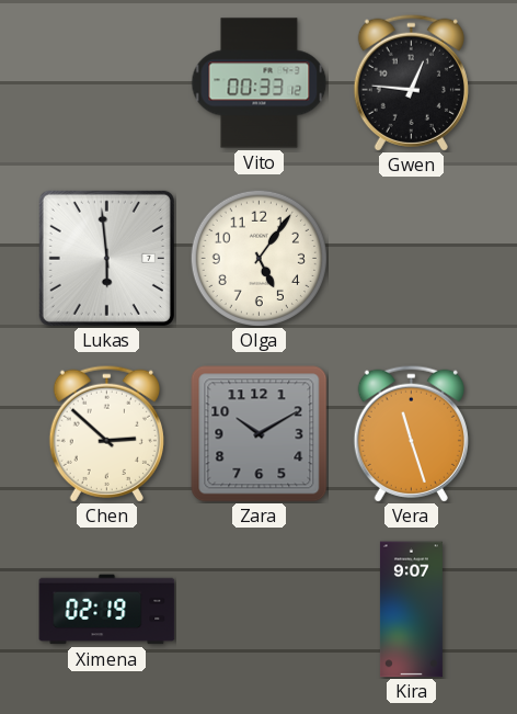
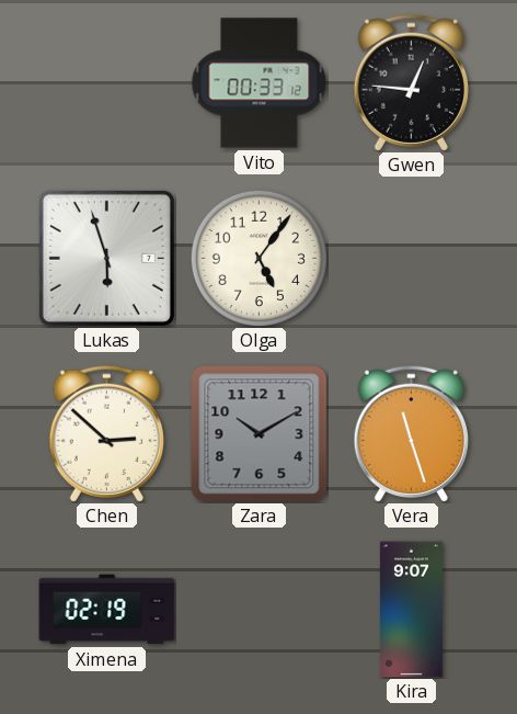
Lukas: 5:59 -> 5:57 (106, 258)
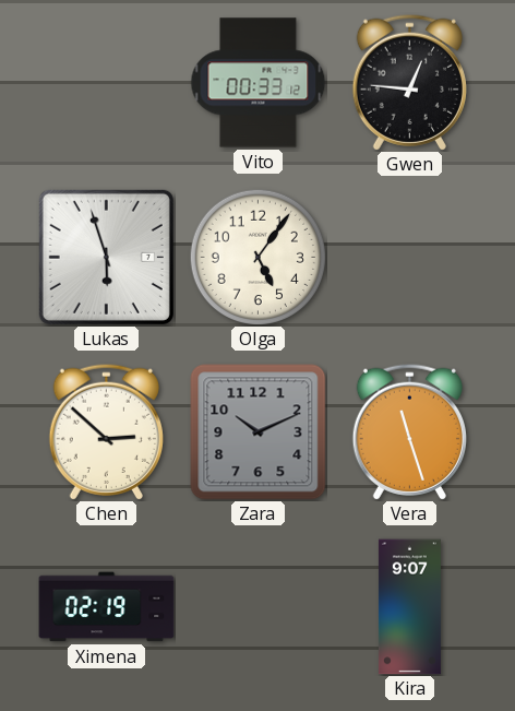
Zara: 10:10 -> 10:11 (259, 432)
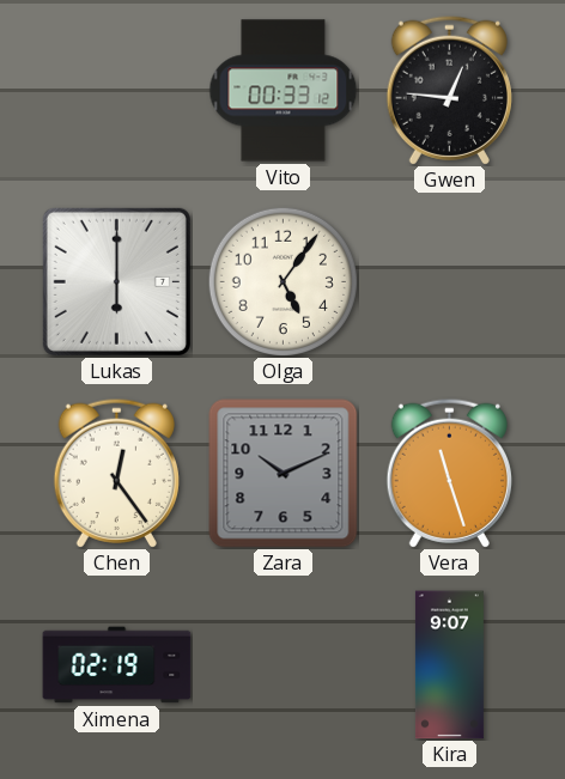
Lukas: 5:57 -> 6:00 (116, 281)
Chen: 2:52 -> 12:24 (116, 473)
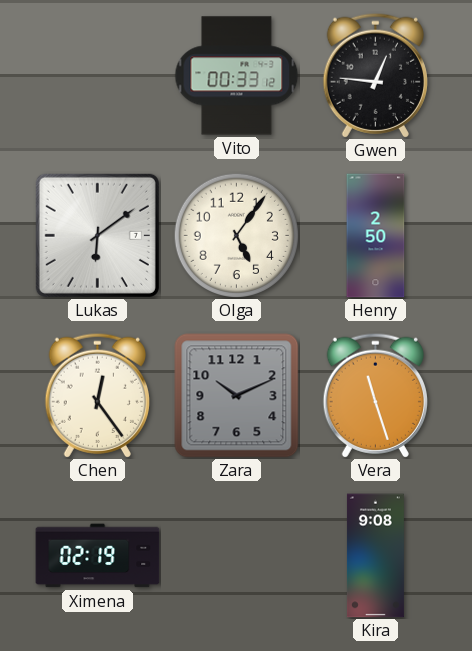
Lukas: 6:00 -> 6:09 (97, 235)
Henry: none -> 2:50 (376, 236)
Kira: 9:07 -> 9:08 (375, 556)
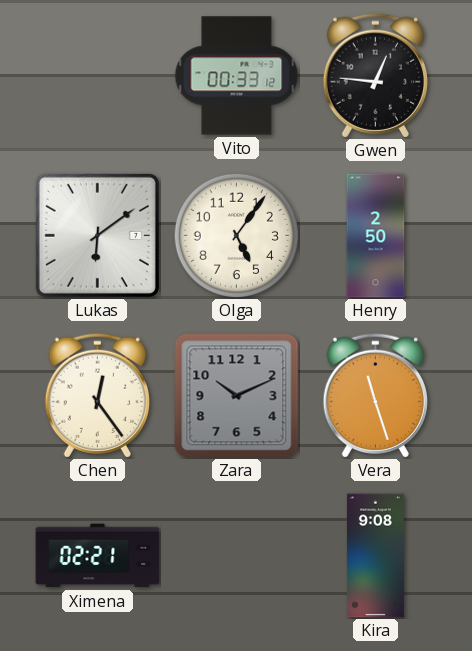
Ximena: 02:19 -> 02:21 (98, 556)
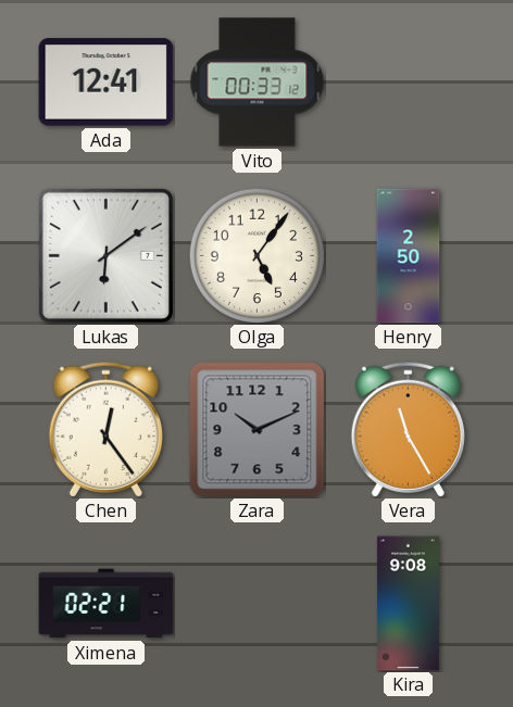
Ada: none -> 12:41 (107, 83)
Gwen: 12:46 -> none (375, 75)
Vera: 11:27 -> 11:25 (408, 429)
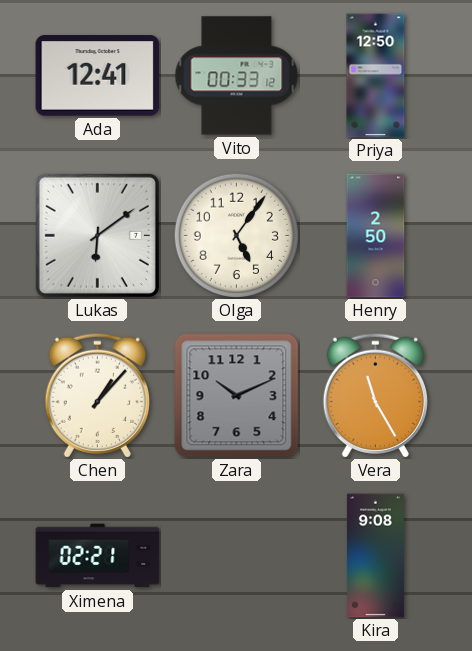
Priya: none -> 12:50 (376, 76)
Chen: 12:24 -> 1:07 (97, 395)
